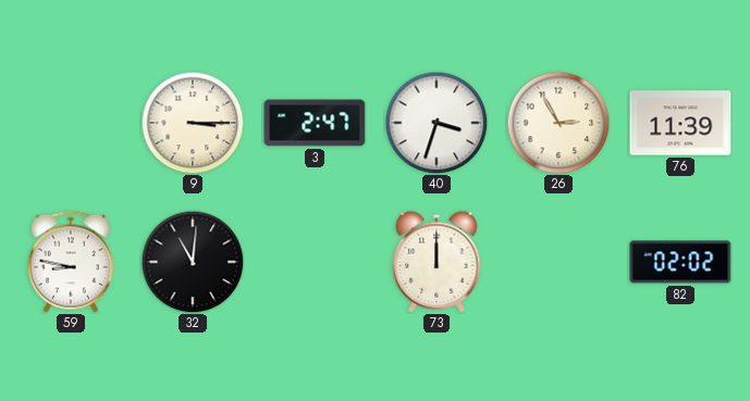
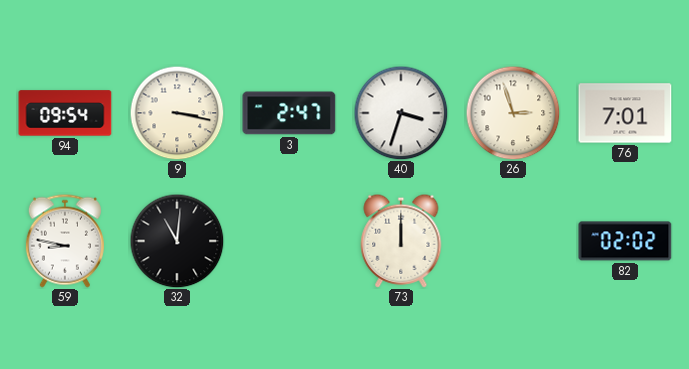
94: none -> 09:54 (65, 113)
9: 3:15 -> 3:17 (177, 113)
26: 2:55 -> 2:57 (513, 113)
76: 11:39 -> 7:01 (625, 113)
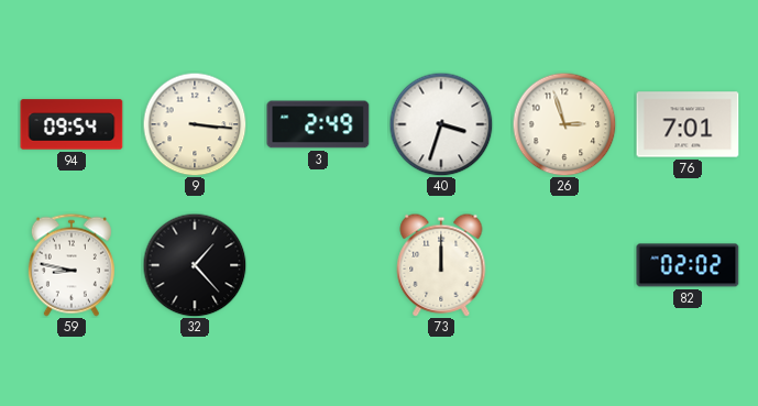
9: 3:17 -> 3:16 (195, 124)
3: 2:47 -> 2:49 (318, 124)
32: 11:01 -> 1:23 (195, 265)
